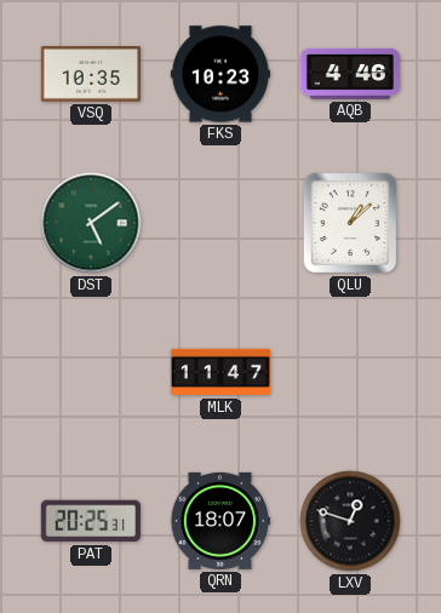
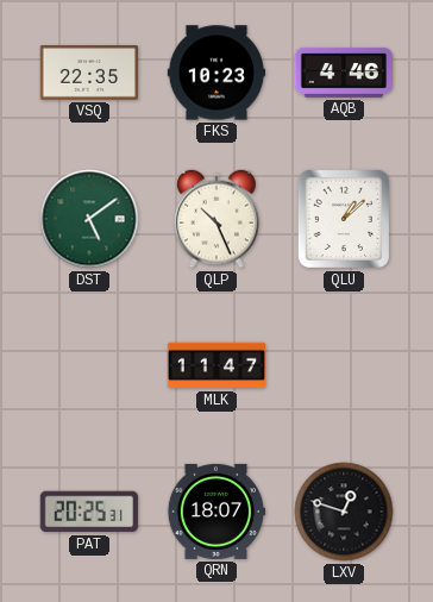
VSQ: 10:35 -> 22:35 (88, 73)
QLP: none -> 10:26 (216, 219)
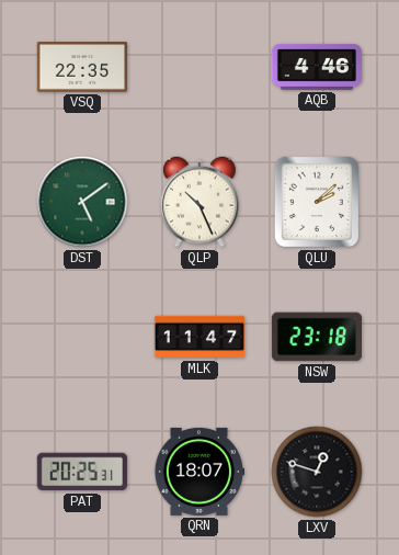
FKS: 10:23 -> none (215, 73)
QLU: 1:08 -> 2:08 (317, 202)
NSW: none -> 23:18 (316, 337)
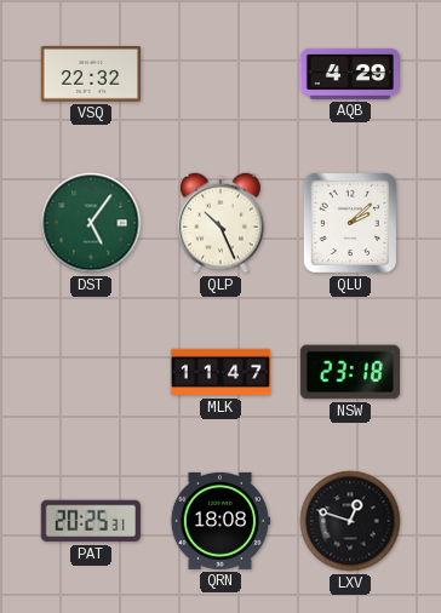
VSQ: 22:35 -> 22:32 (90, 74)
AQB: 4:46 -> 4:29 (349, 74)
DST: 5:09 -> 5:06 (91, 223)
QRN: 18:07 -> 18:08 (219, 521)
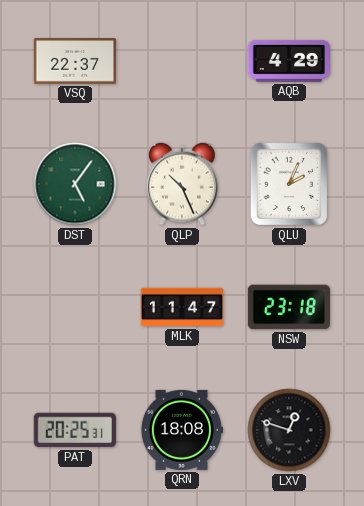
VSQ: 22:32 -> 22:37 (74, 61)
QLU: 2:08 -> 2:04 (289, 184)
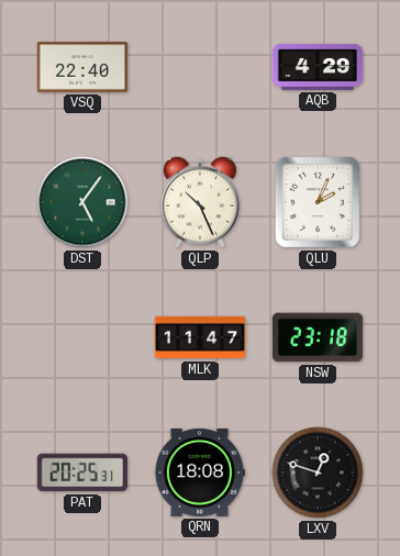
VSQ: 22:37 -> 22:40 (81, 67)
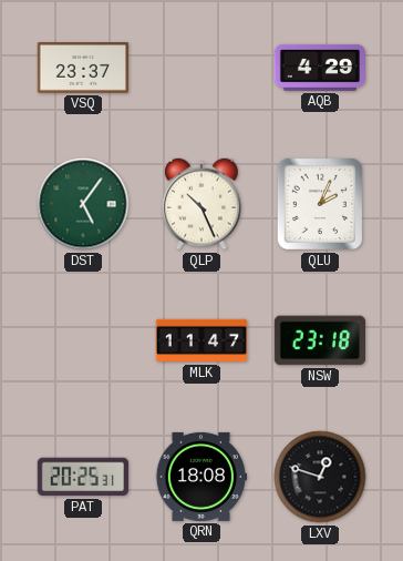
VSQ: 22:40 -> 23:37 (82, 68)
